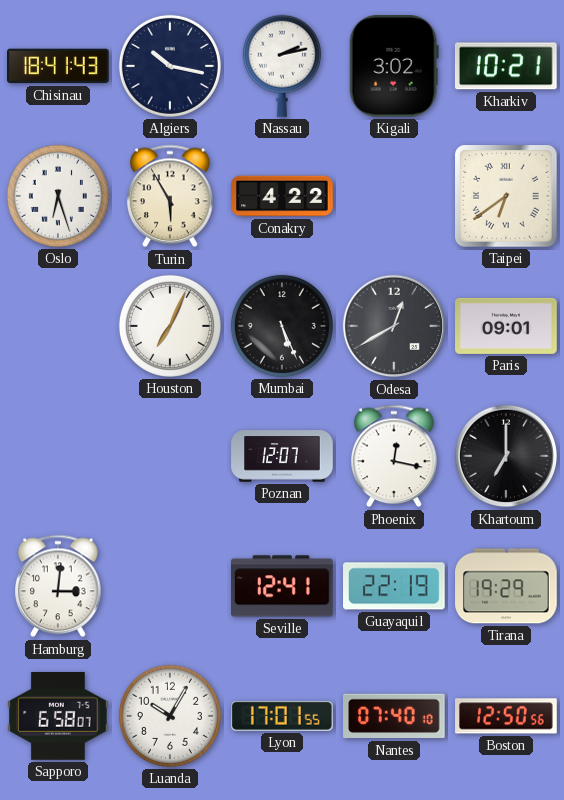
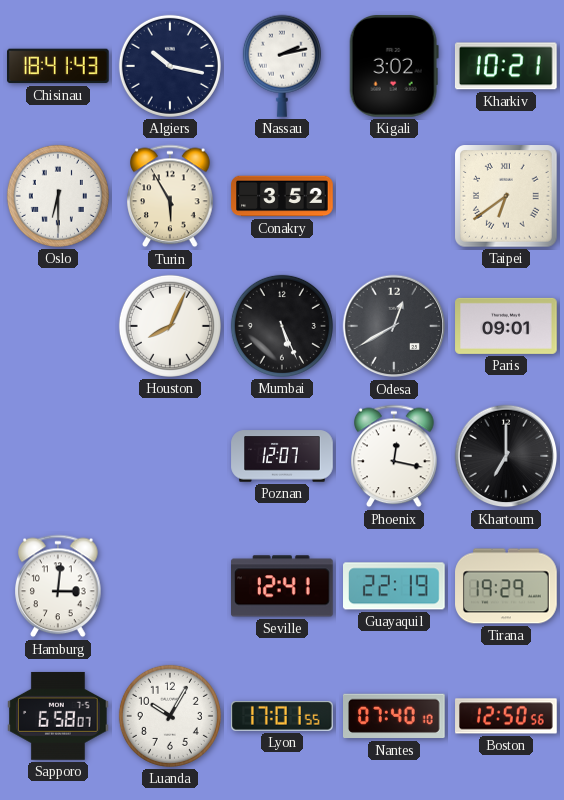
Oslo: 6:27 -> 6:30 (58, 196)
Conakry: 4:22 -> 3:52 (282, 196)
Houston: 7:04 -> 8:04 (170, 326)
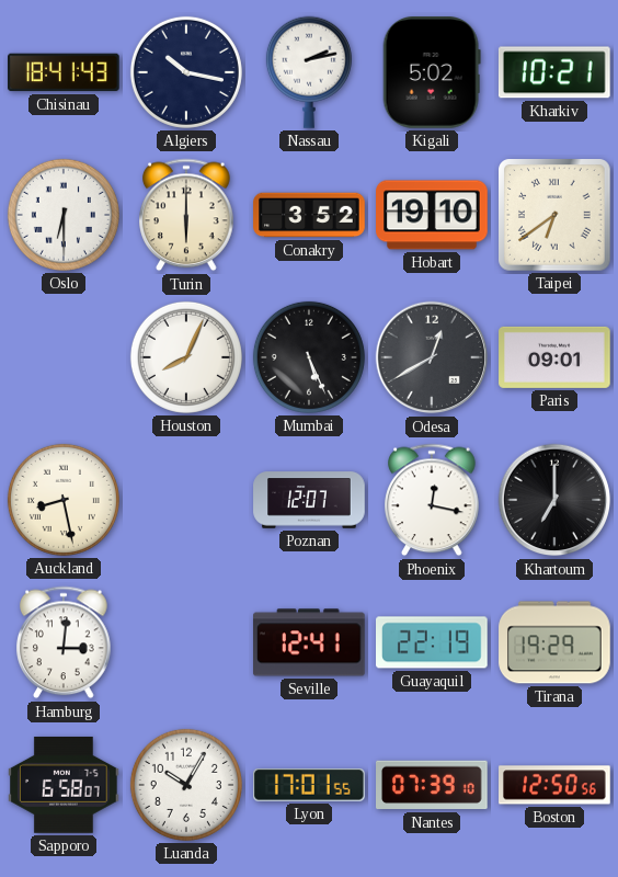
Kigali: 3:02 -> 5:02 (432, 73)
Turin: 5:55 -> 6:00 (186, 215)
Hobart: none -> 19:10 (432, 215)
Auckland: none -> 8:28 (64, 500)
Nantes: 07:40 -> 07:39 (433, 785)
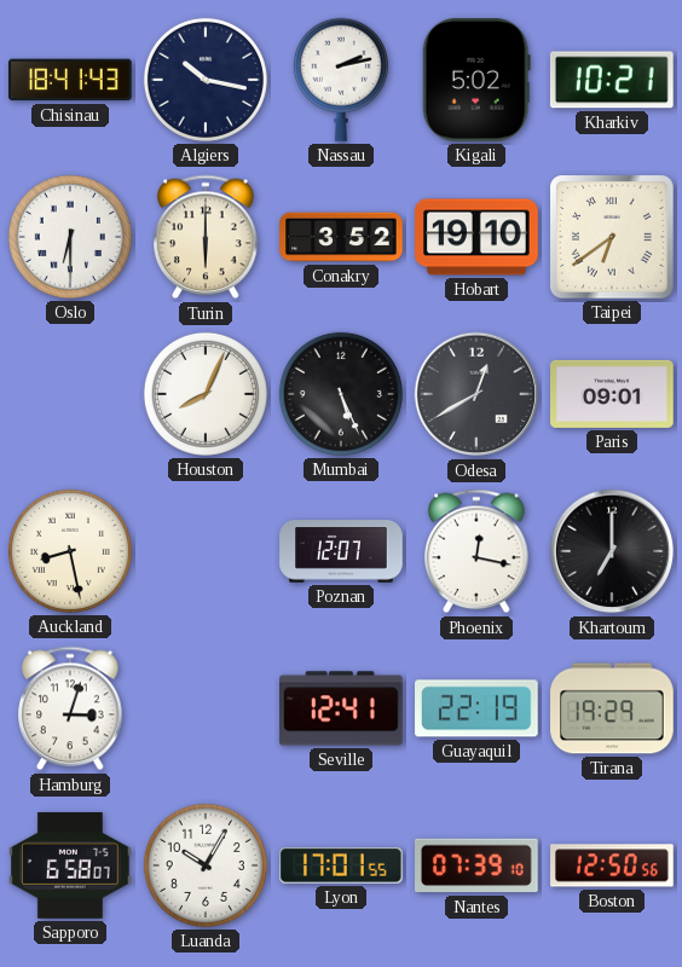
Hamburg: 3:01 -> 3:03 (70, 708)
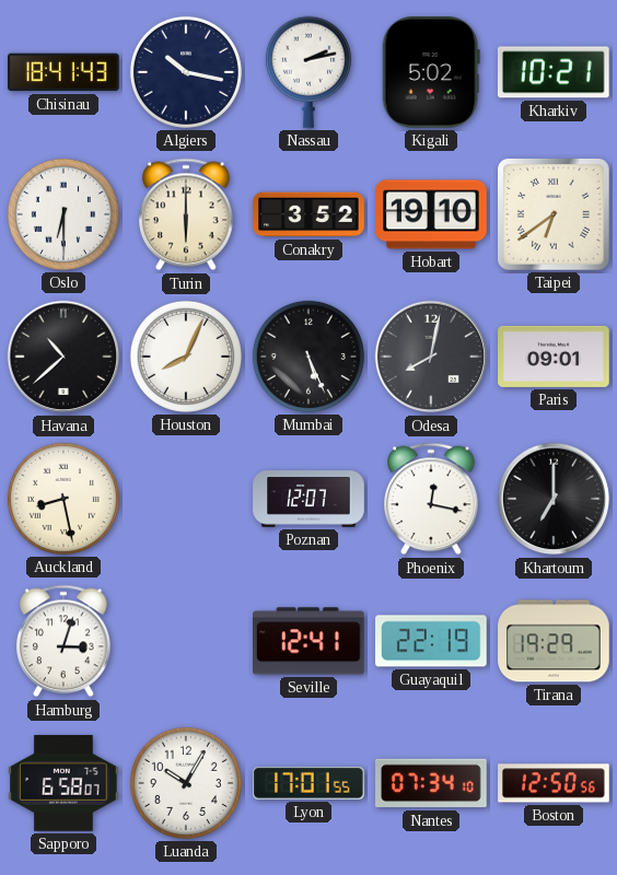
Havana: none -> 10:38 (63, 357)
Odesa: 12:40 -> 8:02 (431, 357)
Nantes: 07:39 -> 07:34 (432, 783)
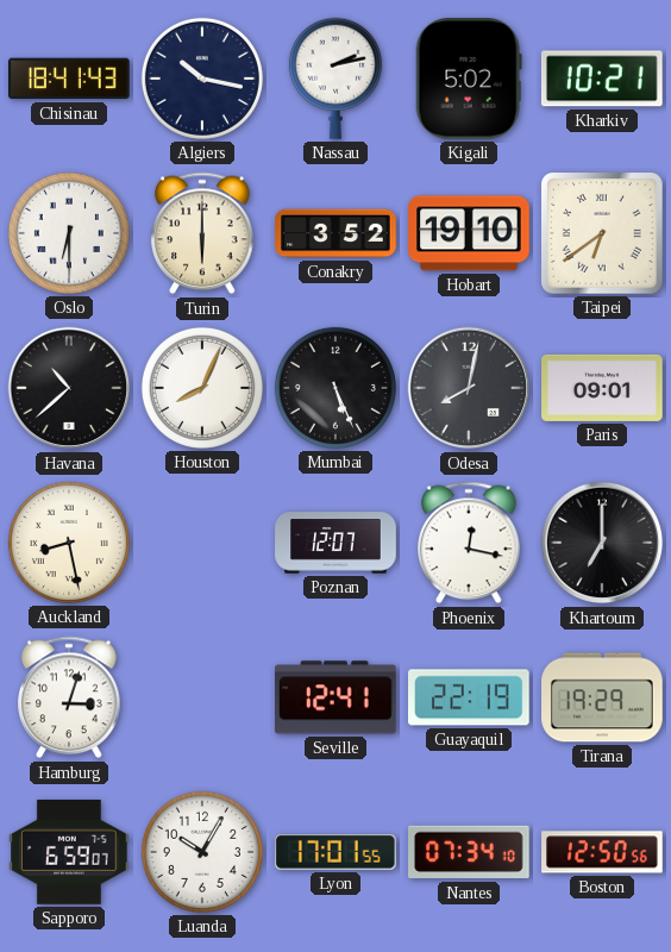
Sapporo: 6:58 -> 6:59 (70, 852)
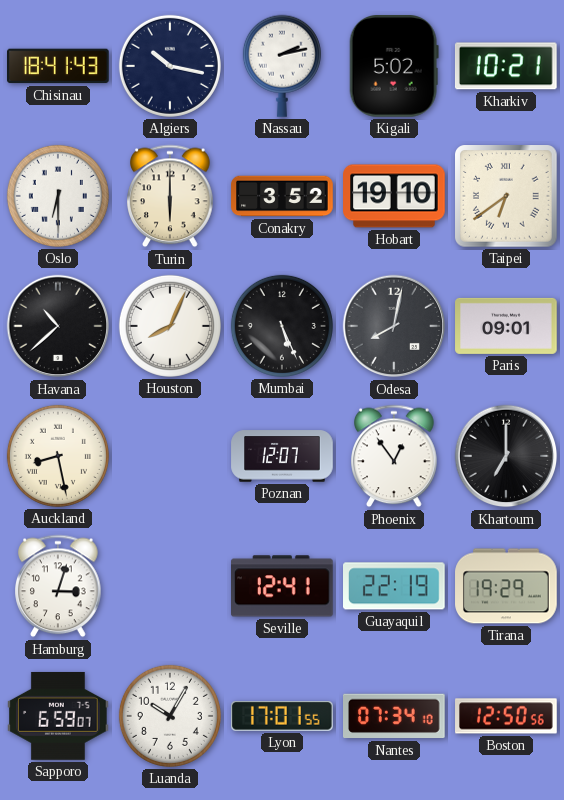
Phoenix: 12:17 -> 12:54 (394, 456)
